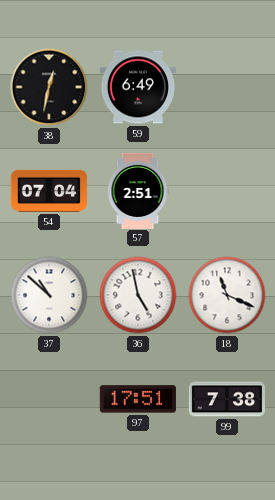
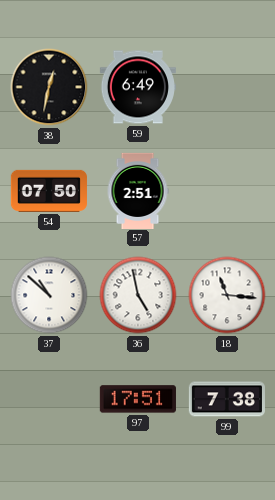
54: 07:04 -> 07:50 (49, 191)
18: 11:19 -> 11:16 (227, 295)
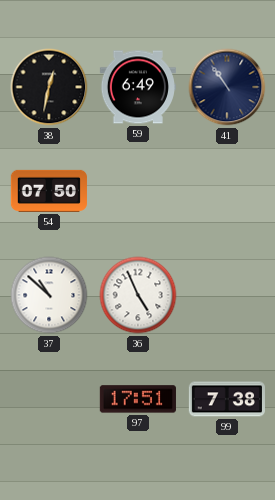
41: none -> 10:54 (227, 87)
57: 2:51 -> none (138, 190)
36: 4:58 -> 4:56 (138, 295)
18: 11:16 -> none (227, 295)
